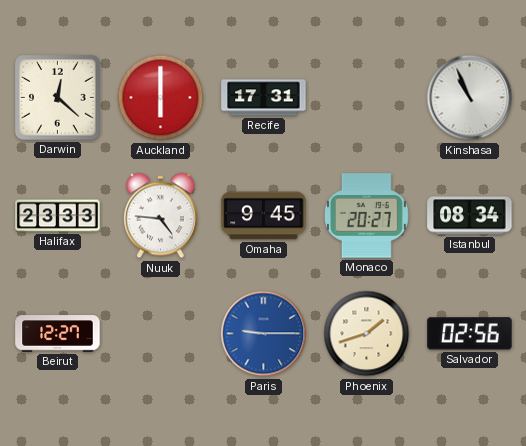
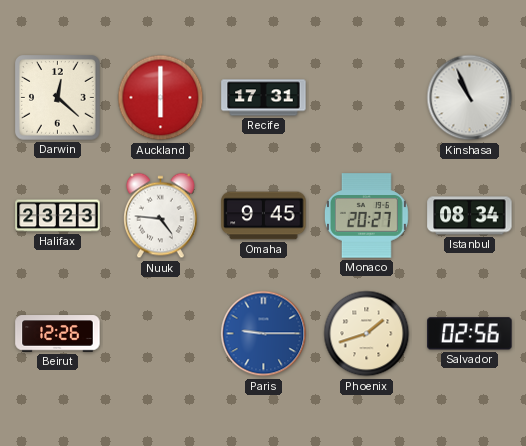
Halifax: 23:33 -> 23:23 (58, 216)
Beirut: 12:27 -> 12:26 (58, 334)
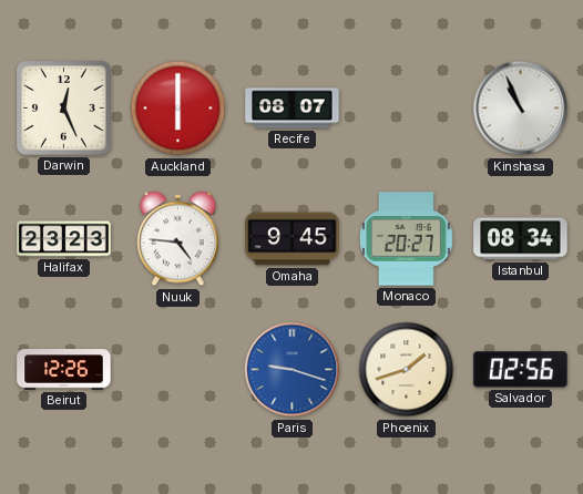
Darwin: 12:22 -> 12:26 (64, 109)
Recife: 17:31 -> 08:07 (293, 109)
Paris: 9:15 -> 9:18 (293, 370)
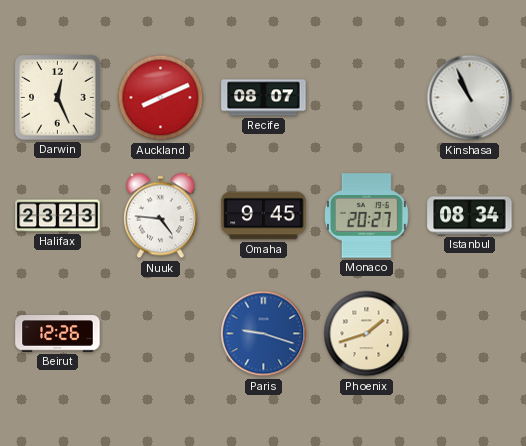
Auckland: 6:00 -> 8:11 (161, 98)
Salvador: 02:56 -> none (521, 370)
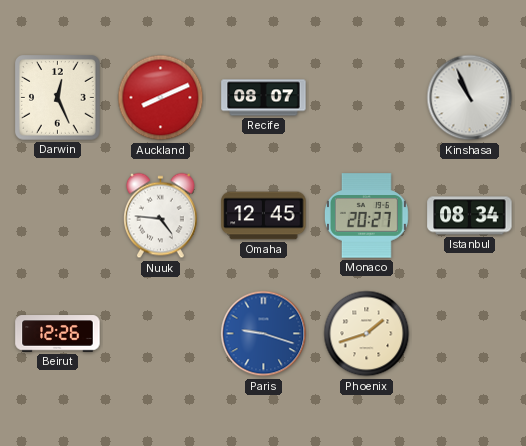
Halifax: 23:23 -> none (58, 216)
Omaha: 9:45 -> 12:45 (264, 216)
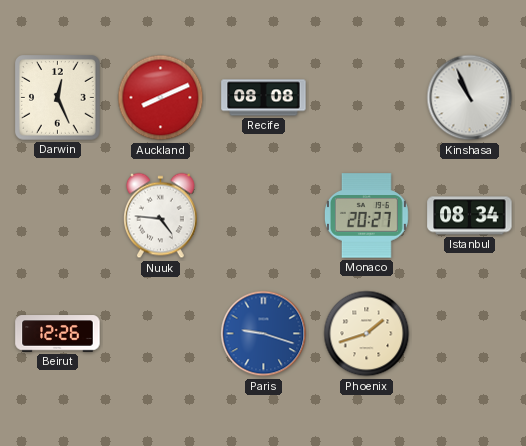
Recife: 08:07 -> 08:08 (264, 98)
Omaha: 12:45 -> none (264, 216)
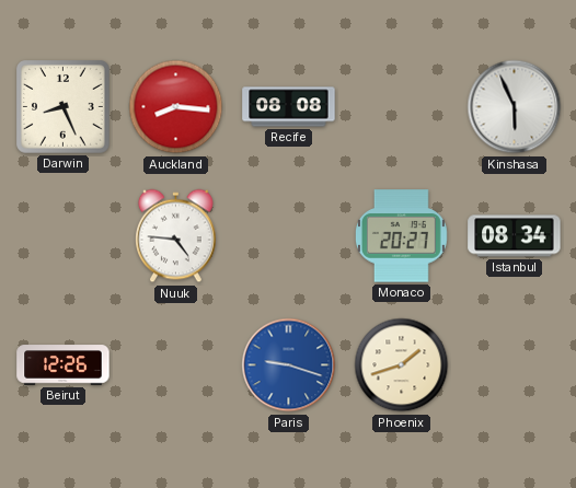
Darwin: 12:26 -> 8:26 (64, 107)
Auckland: 8:11 -> 8:16 (176, 107)
Kinshasa: 10:56 -> 5:56 (515, 107)
